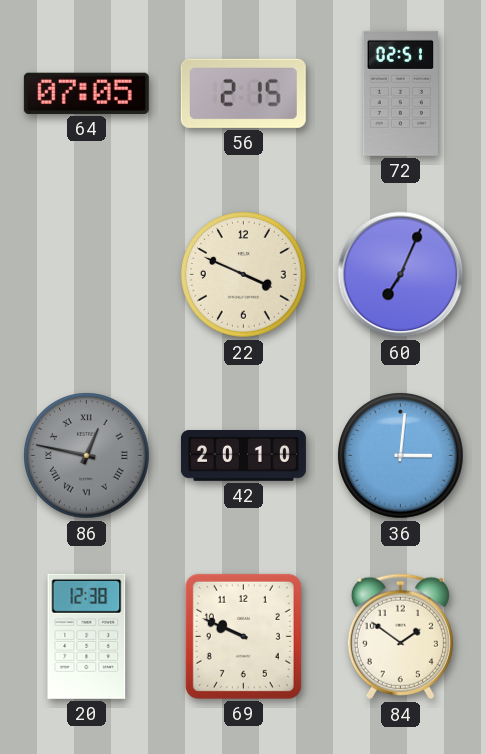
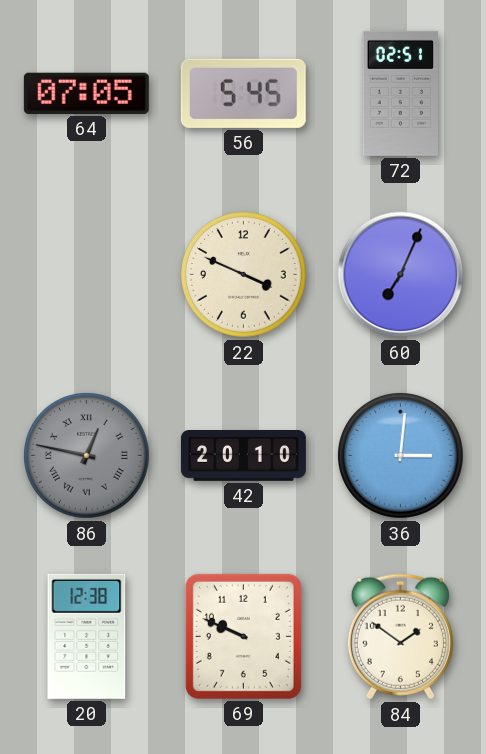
56: 2:15 -> 5:45 (243, 93)
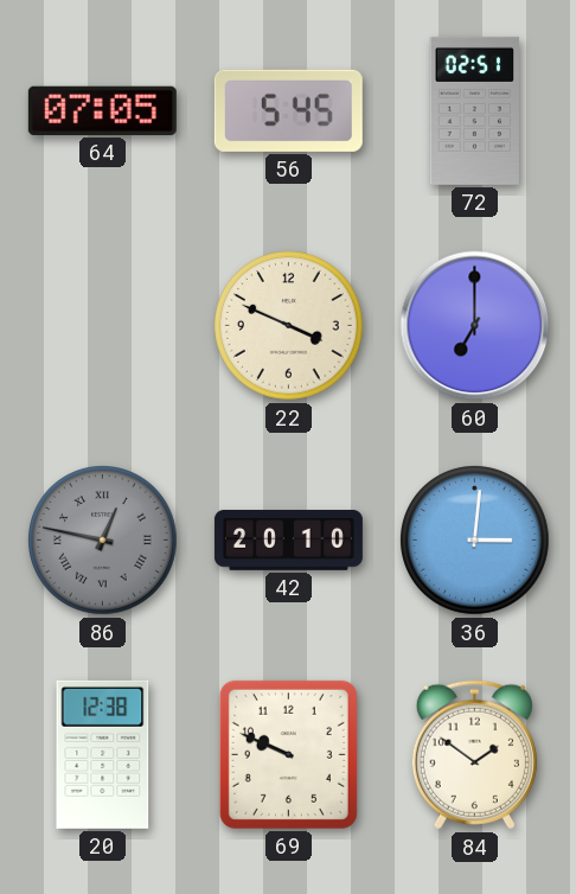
60: 7:04 -> 7:00 (475, 326)
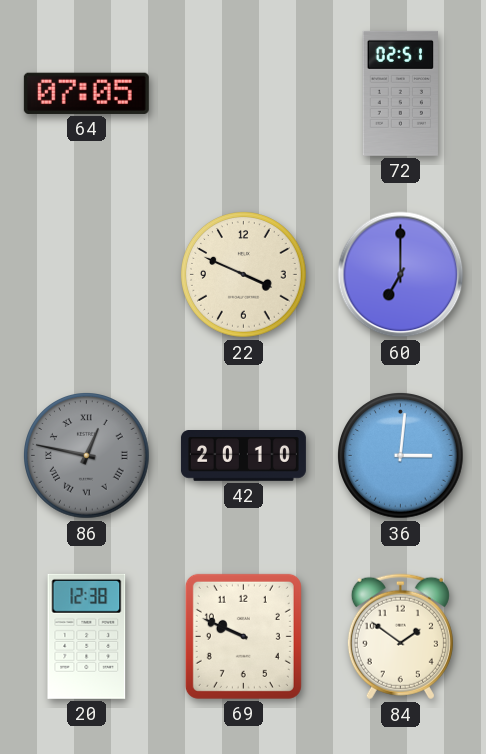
56: 5:45 -> none (288, 110)
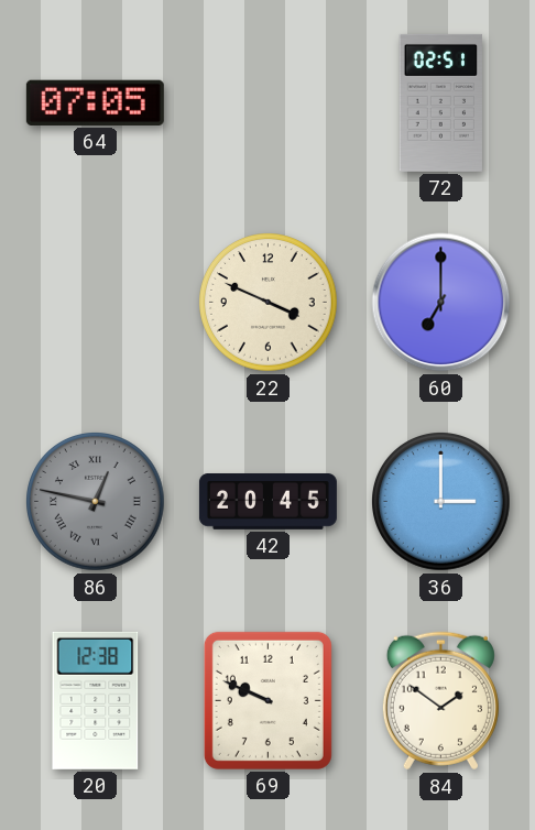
42: 20:10 -> 20:45 (267, 502)
36: 3:01 -> 3:00 (441, 502)
